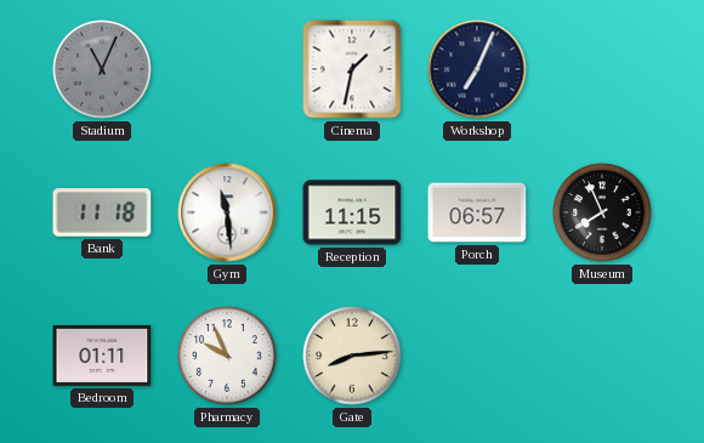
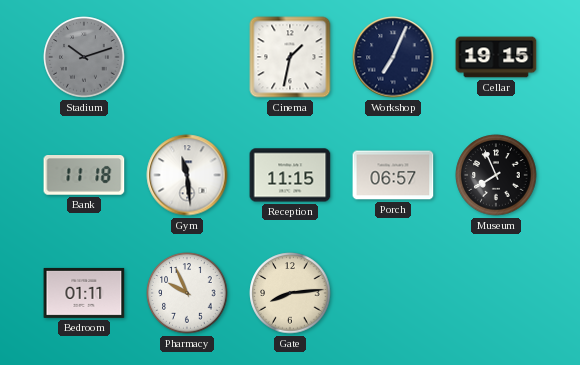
Stadium: 11:04 -> 10:12 (84, 57)
Cellar: none -> 19:15 (496, 57)
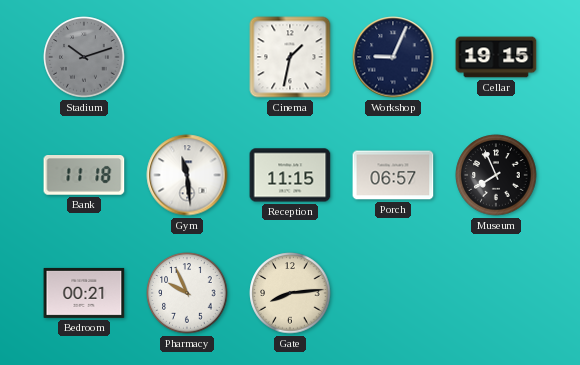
Workshop: 7:04 -> 9:04 (393, 57)
Bedroom: 01:11 -> 00:21 (84, 293)
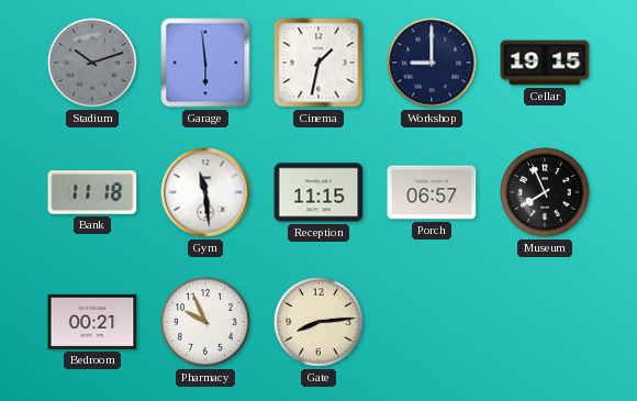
Garage: none -> 5:59 (205, 63)
Workshop: 9:04 -> 9:00 (432, 63)
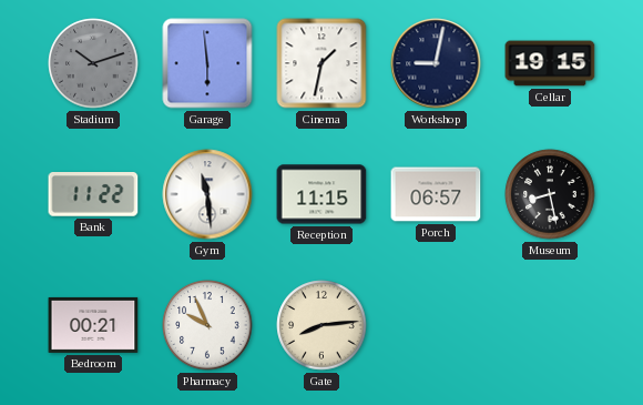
Workshop: 9:00 -> 9:02 (436, 63)
Bank: 11:18 -> 11:22 (93, 194)
Museum: 7:56 -> 8:28 (550, 194)
